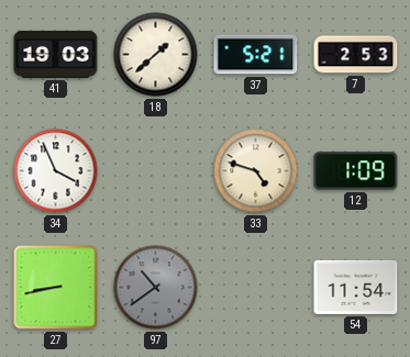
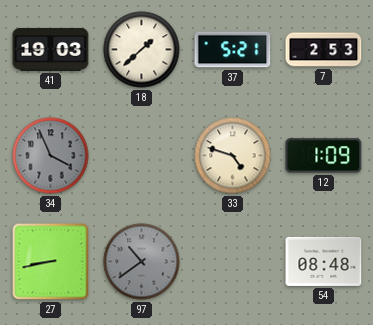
34 dial: white -> grey (51, 156)
54: 11:54 -> 08:48 (324, 261)
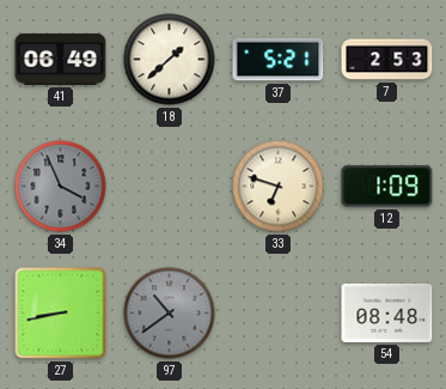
41: 19:03 -> 06:49 (61, 59)
33: 4:48 -> 6:48 (279, 187)
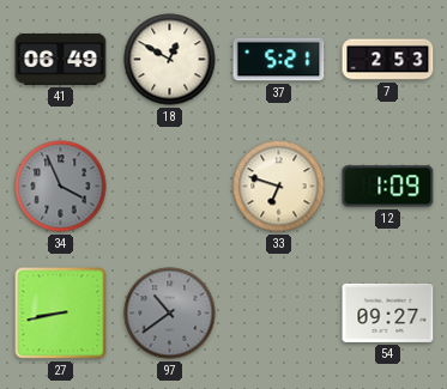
18: 1:38 -> 12:50 (170, 60)
54: 08:48 -> 09:27 (388, 312)
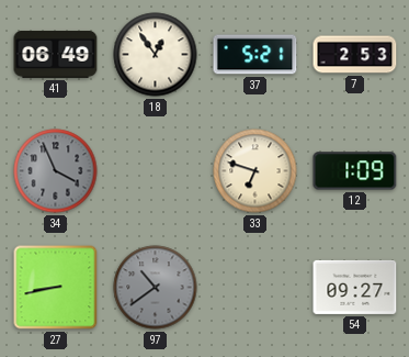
18: 12:50 -> 12:54 (156, 55)
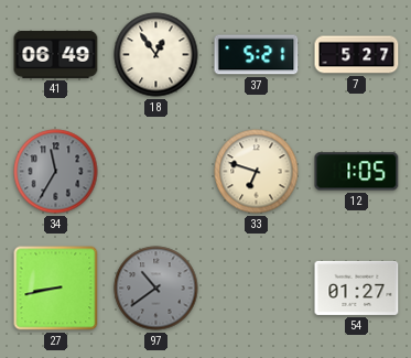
7: 2:53 -> 5:27 (357, 55)
34: 3:56 -> 11:35 (56, 172)
12: 1:09 -> 1:05 (357, 172)
54: 09:27 -> 01:27 (357, 288)
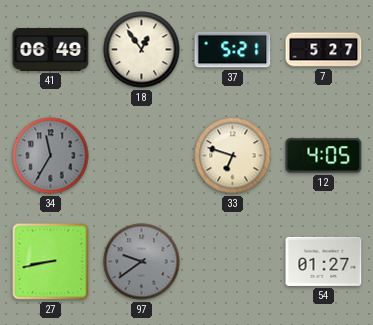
12: 1:05 -> 4:05 (324, 156)
97: 10:39 -> 9:39 (142, 262)
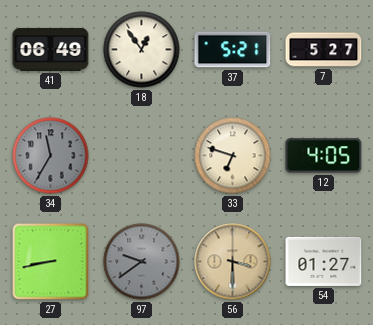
56: none -> 3:30 (233, 262)
